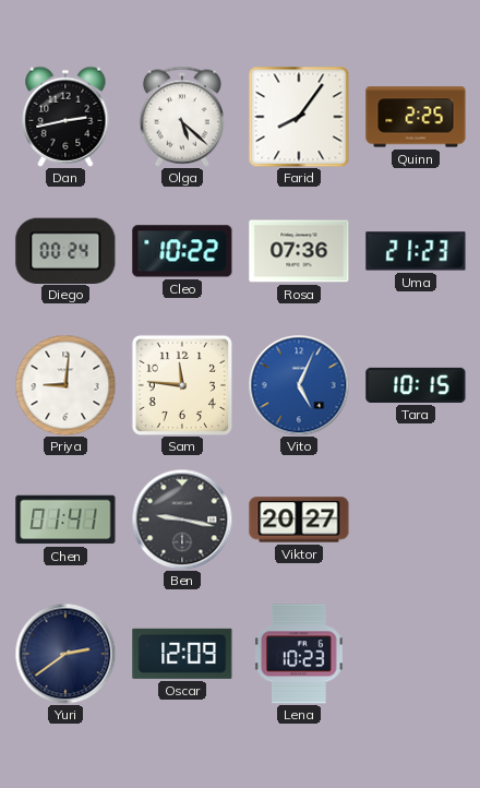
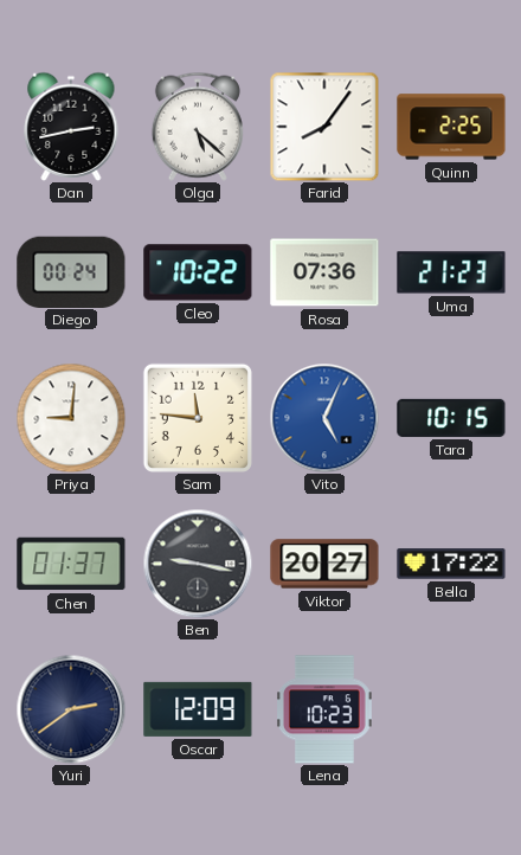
Chen: 01:41 -> 01:37 (71, 564)
Bella: none -> 17:22 (451, 564)
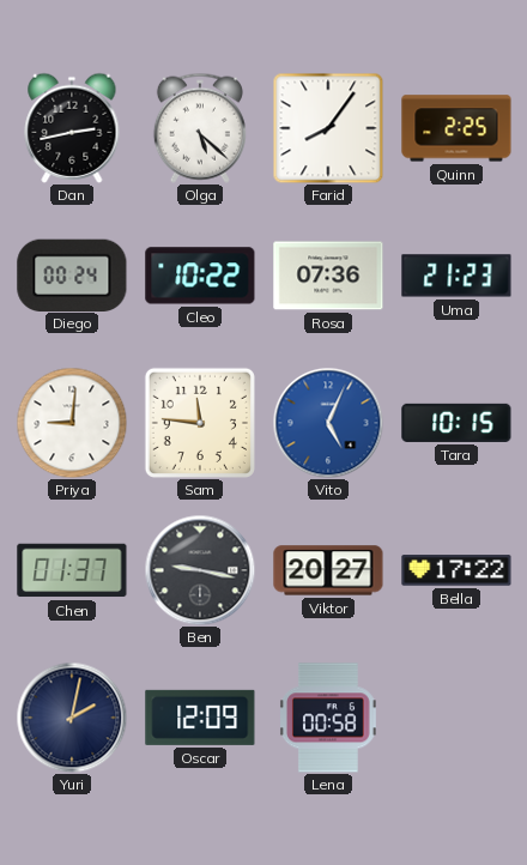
Yuri: 2:39 -> 2:02 (72, 718)
Lena: 10:23 -> 00:58 (328, 718)
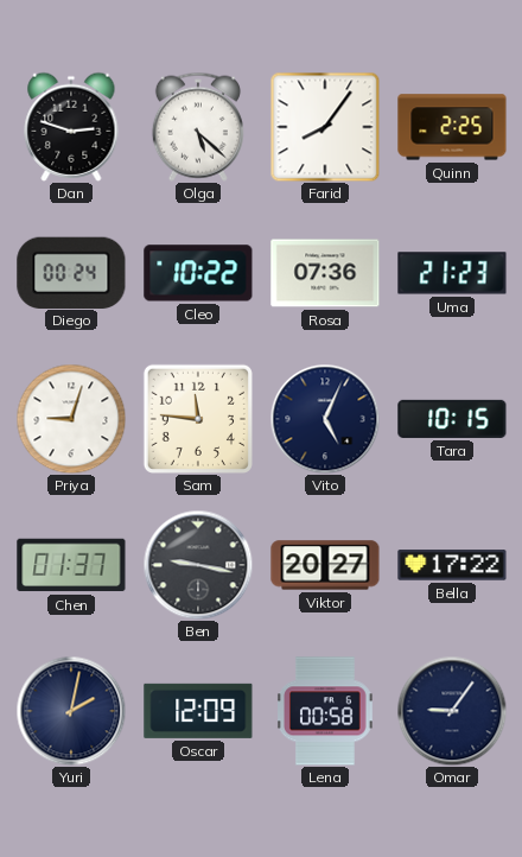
Dan: 2:43 -> 2:48 (71, 127)
Priya: 9:01 -> 9:03 (71, 419)
Vito dial: blue -> navy (325, 419)
Omar: none -> 9:06 (452, 711)
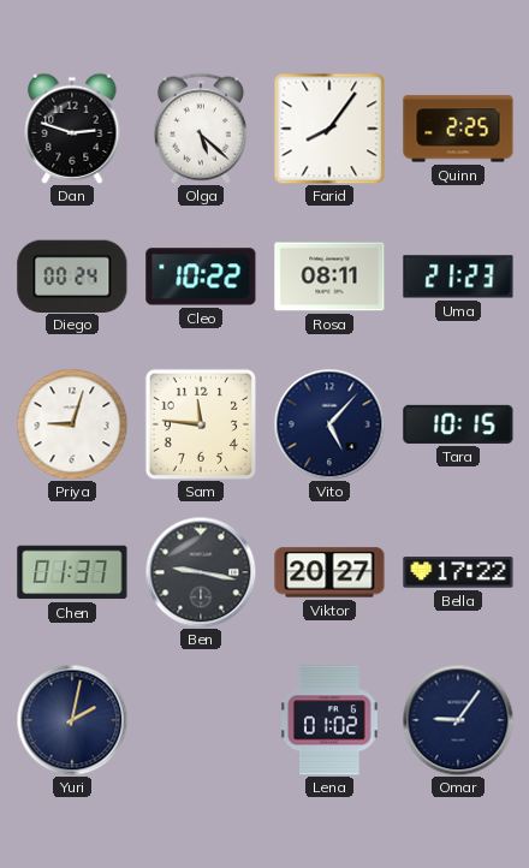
Rosa: 07:36 -> 08:11 (329, 277)
Vito: 5:04 -> 5:07 (329, 424)
Oscar: 12:09 -> none (198, 711)
Lena: 00:58 -> 01:02 (329, 720)
